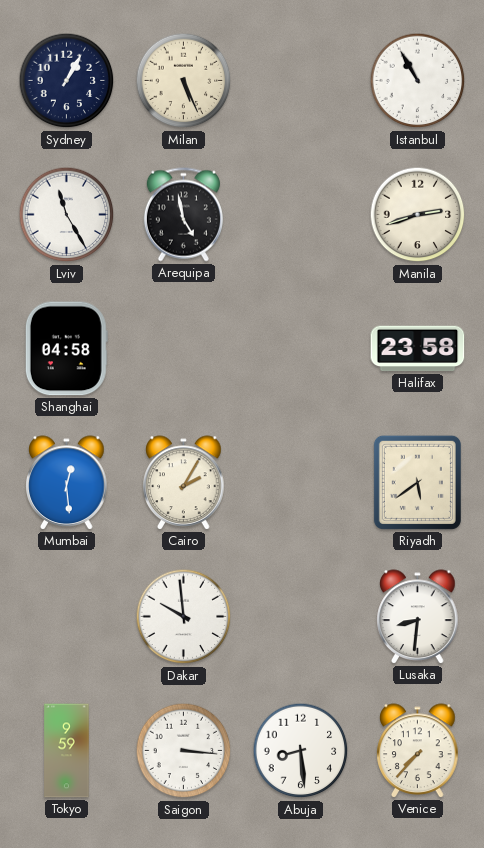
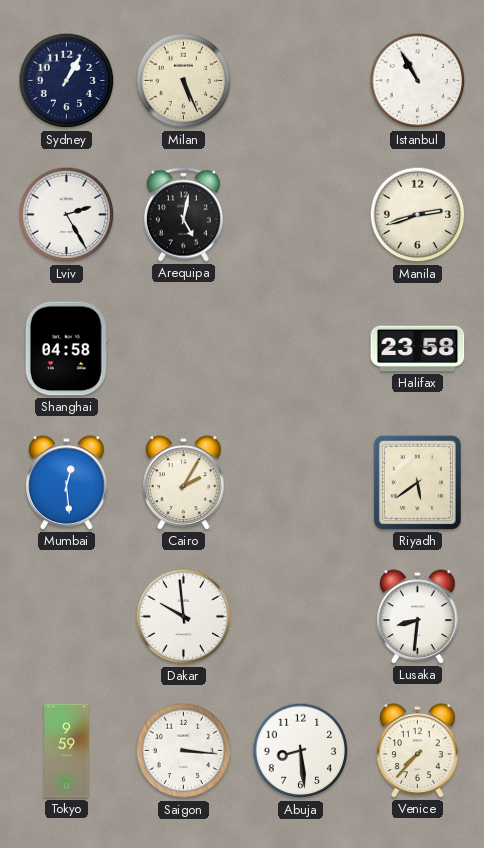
Lviv: 11:25 -> 2:25 (67, 215)
Arequipa: 4:58 -> 5:02 (183, 215)
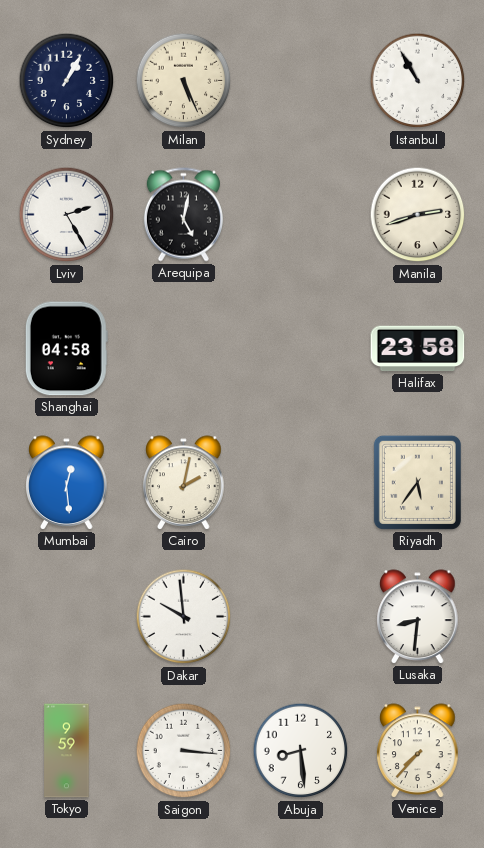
Cairo: 2:05 -> 2:02 (184, 483)
Riyadh: 5:39 -> 5:36 (417, 482)
